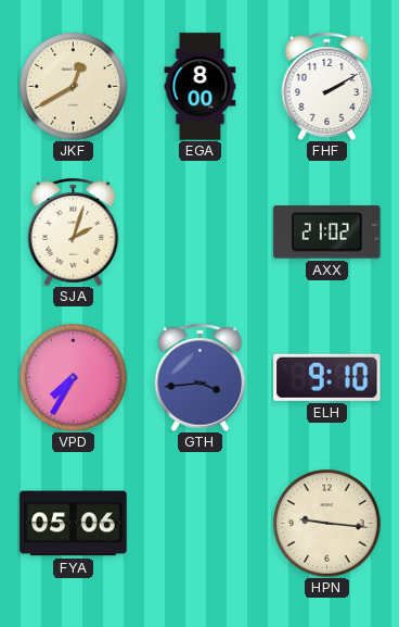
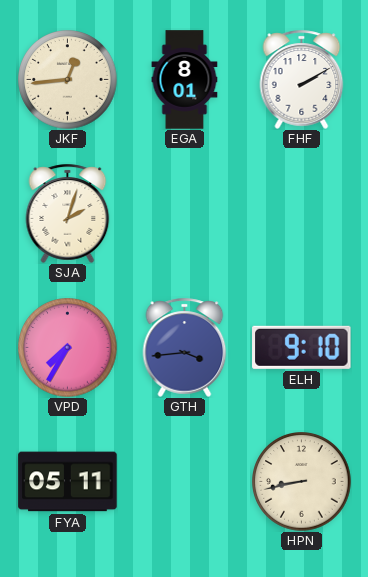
JKF: 12:40 -> 12:44 (68, 80)
EGA: 8:00 -> 8:01 (185, 80)
AXX: 21:02 -> none (327, 233)
FYA: 05:06 -> 05:11 (68, 482)
HPN: 9:16 -> 8:43 (302, 482)
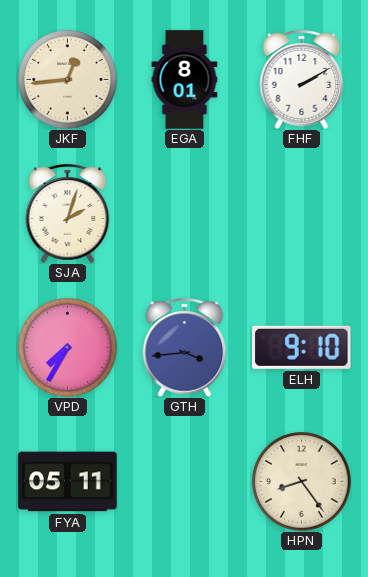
HPN: 8:43 -> 8:24 (302, 482)
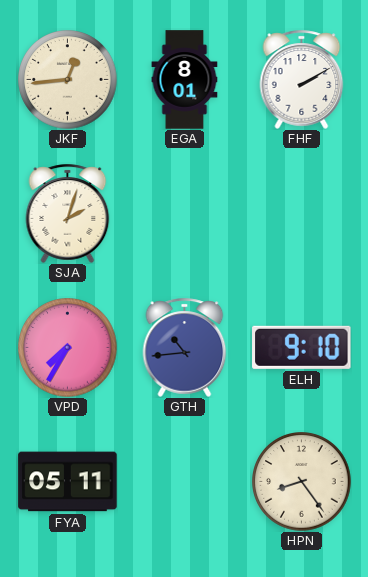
GTH: 3:44 -> 10:44 (185, 347)
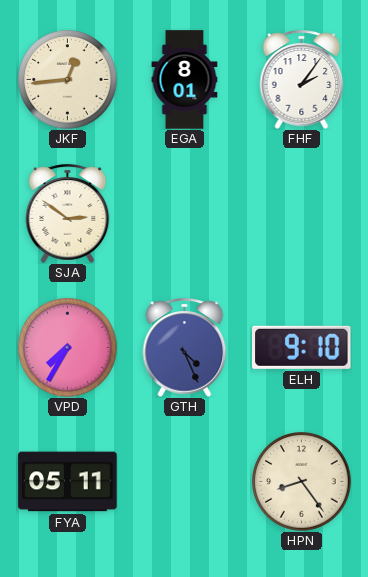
FHF: 2:10 -> 2:06 (302, 79)
SJA: 2:03 -> 2:51 (68, 213)
GTH: 10:44 -> 4:26 (185, 347)
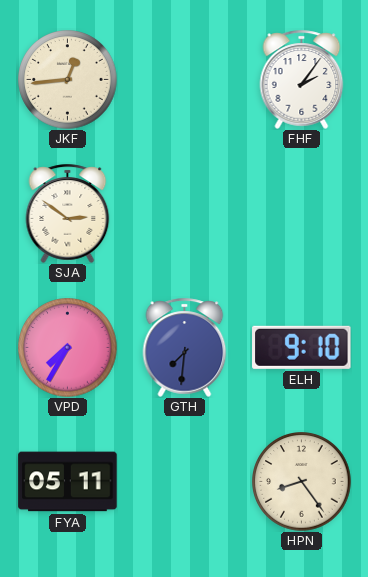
EGA: 8:01 -> none (185, 80)
GTH: 4:26 -> 7:31 (185, 347)
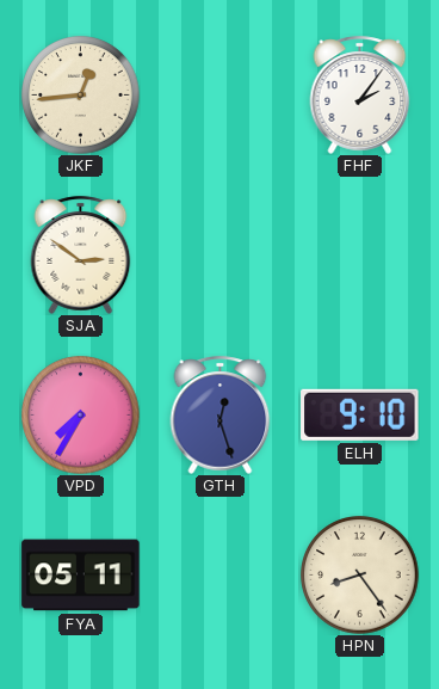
GTH: 7:31 -> 12:27 (221, 414)
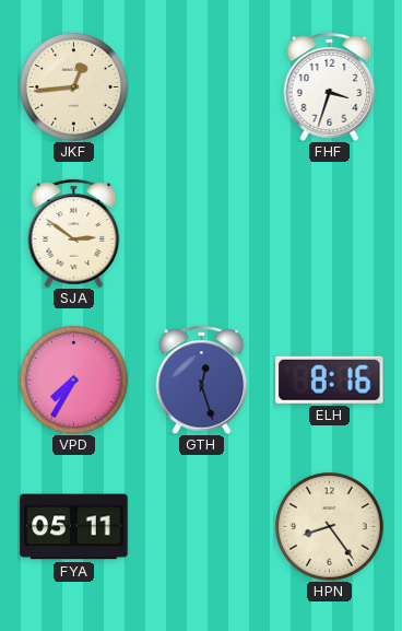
FHF: 2:06 -> 3:33 (330, 86)
ELH: 9:10 -> 8:16 (330, 379)
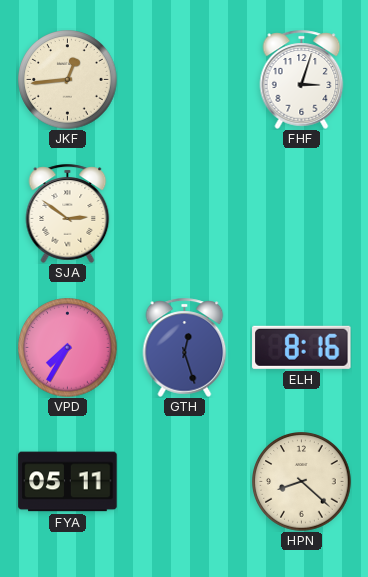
FHF: 3:33 -> 3:03 (302, 79)
HPN: 8:24 -> 8:22 (302, 482)
